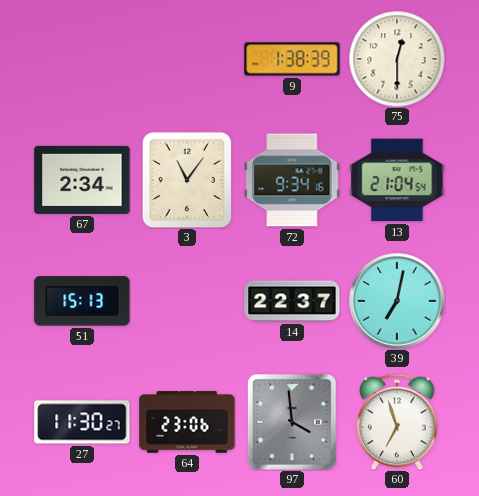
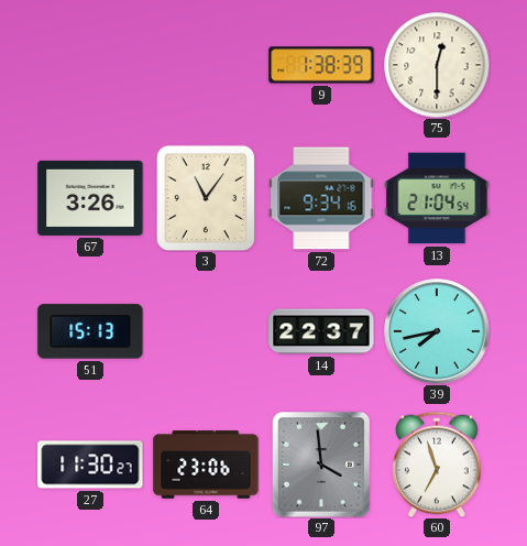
67: 2:34 -> 3:26 (90, 198)
39: 7:02 -> 7:43 (437, 331)
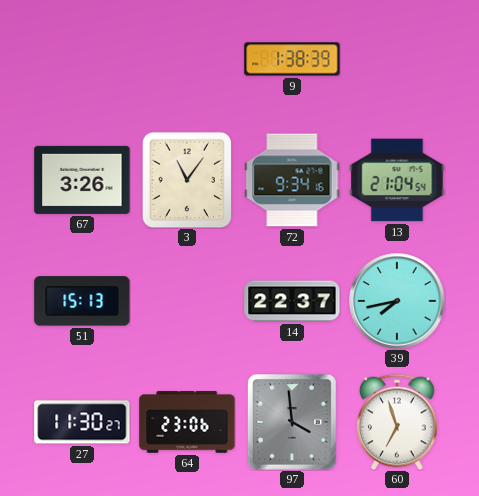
75: 12:30 -> none (437, 65)
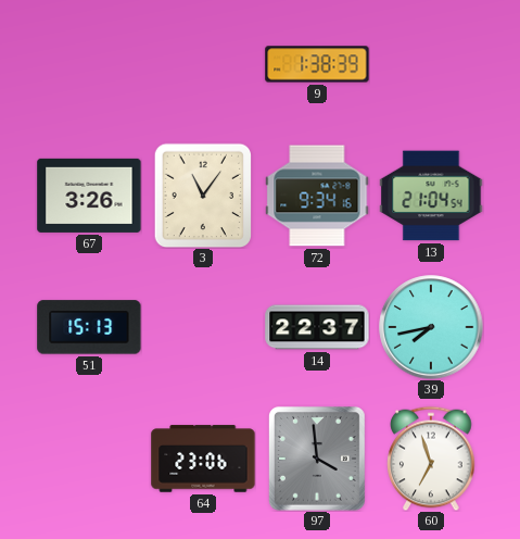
27: 11:30 -> none (82, 422)
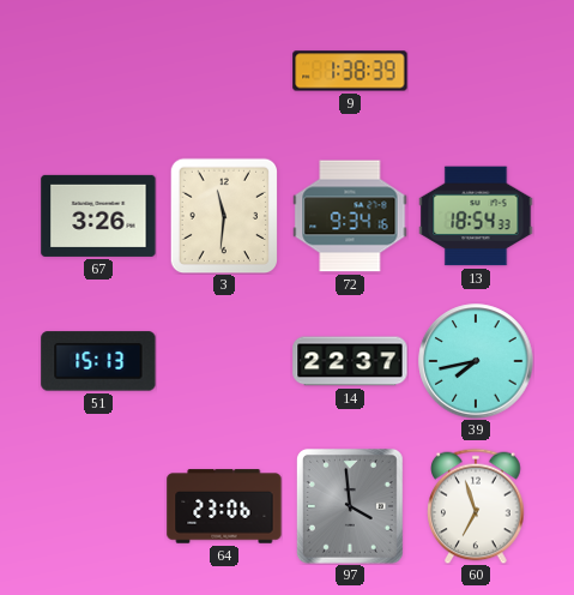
3: 11:06 -> 11:31 (224, 216)
13: 21:04 -> 18:54 (476, 216)
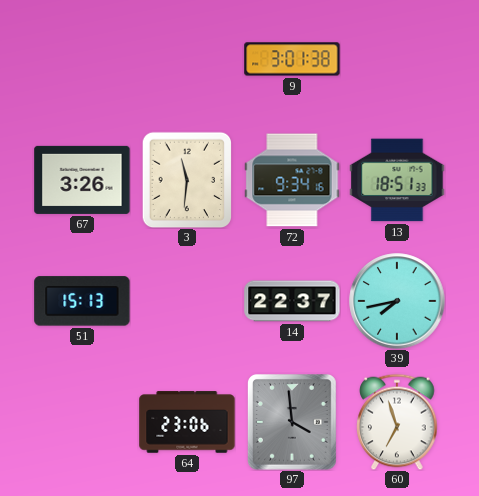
9: 1:38 -> 3:01 (292, 59)
13: 18:54 -> 18:51 (397, 180)
